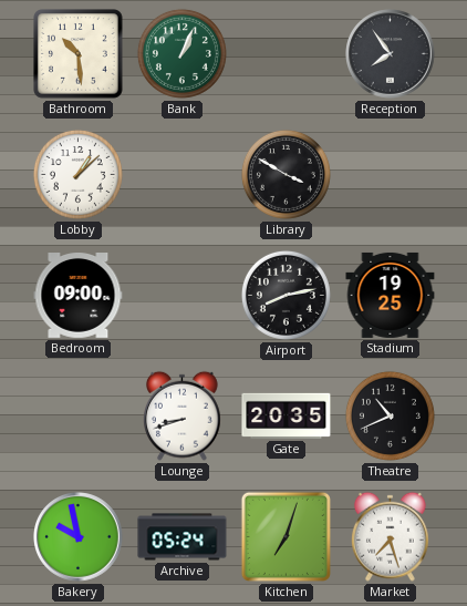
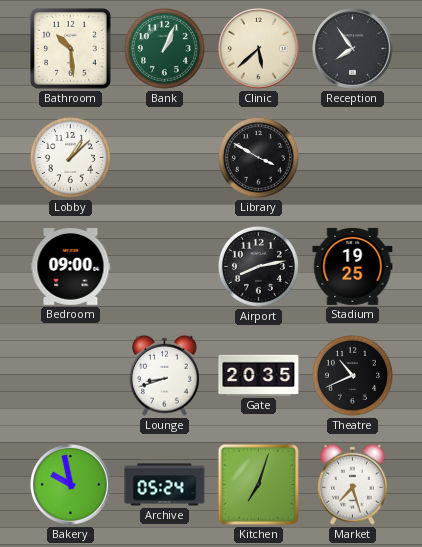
Clinic: none -> 5:38 (259, 49)
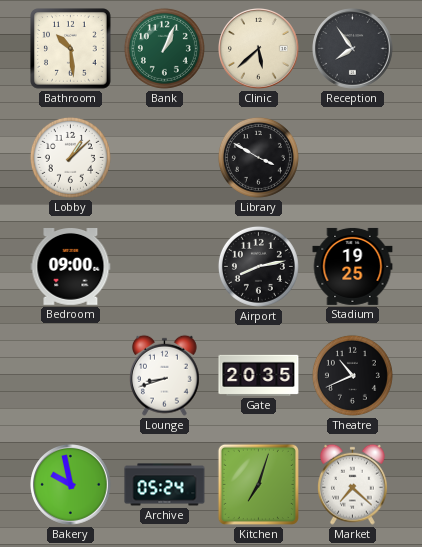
Market: 7:27 -> 7:22 (352, 484)
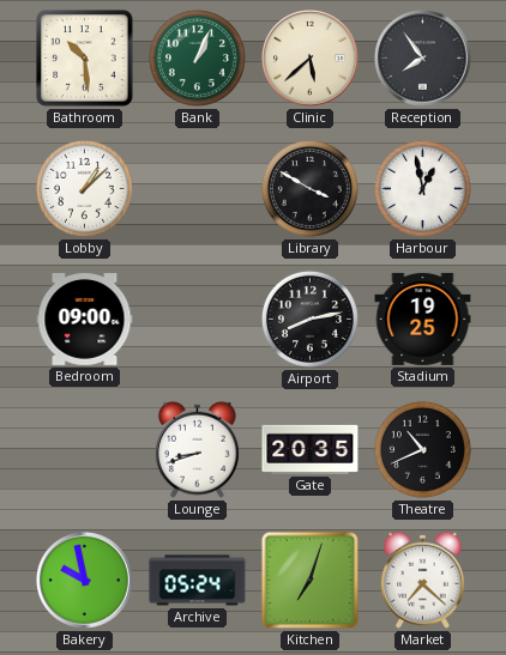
Harbour: none -> 12:58 (422, 188)
